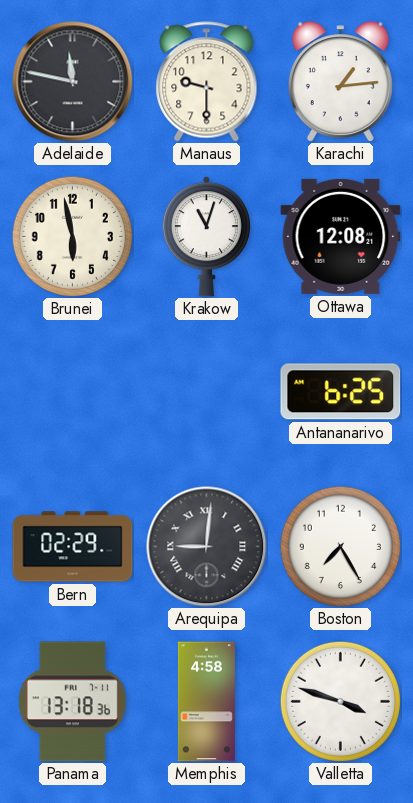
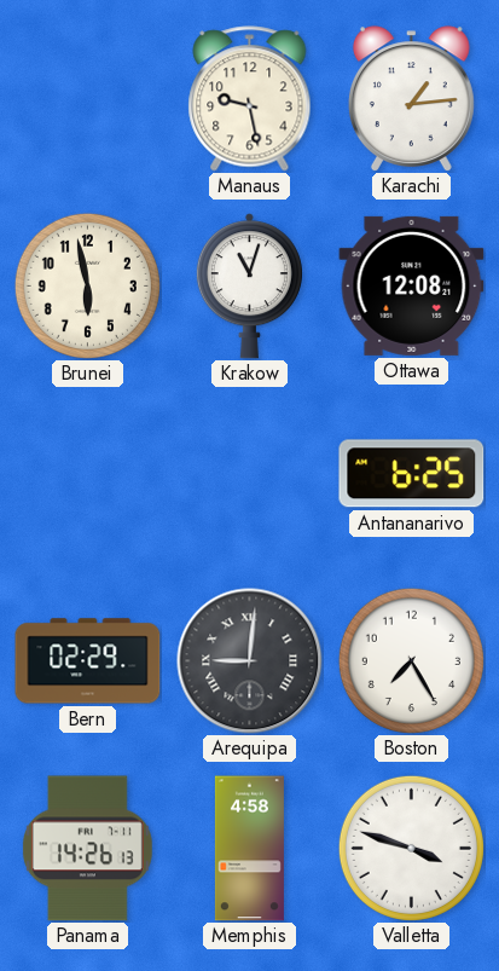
Adelaide: 11:47 -> none (73, 82)
Manaus: 9:30 -> 9:28 (250, 99)
Panama: 13:18 -> 14:26 (87, 849)
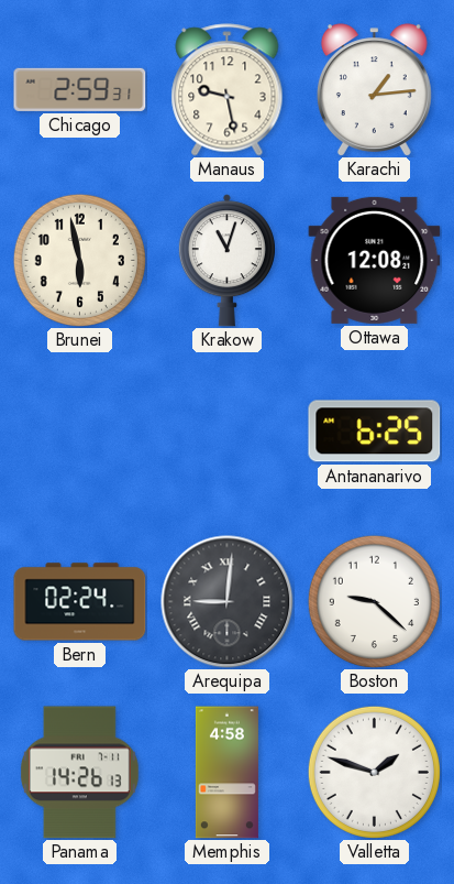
Chicago: none -> 2:59 (80, 89)
Bern: 02:29 -> 02:24 (80, 602)
Boston: 7:25 -> 9:22 (374, 601)
Valletta: 3:48 -> 1:48 (374, 772)
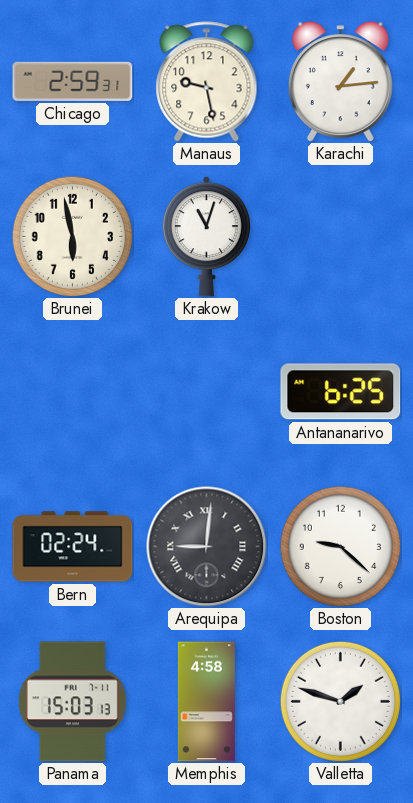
Ottawa: 12:08 -> none (375, 260)
Panama: 14:26 -> 15:03 (72, 702)
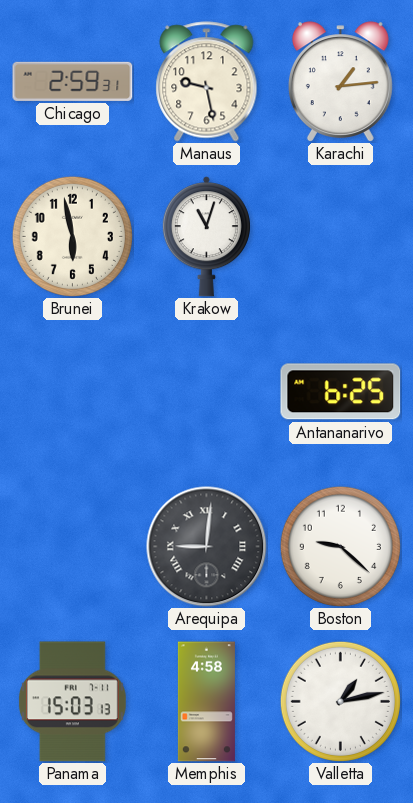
Bern: 02:24 -> none (73, 547)
Valletta: 1:48 -> 1:13 (340, 701)
